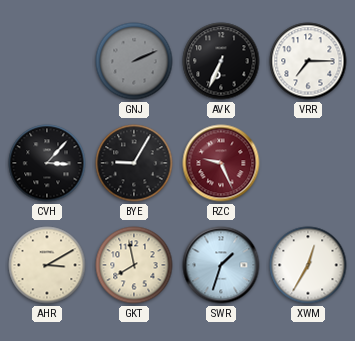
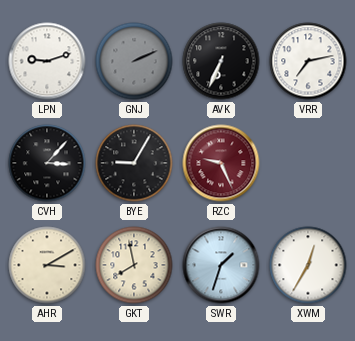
LPN: none -> 9:12 (47, 61)
VRR: 7:15 -> 7:13 (308, 61)
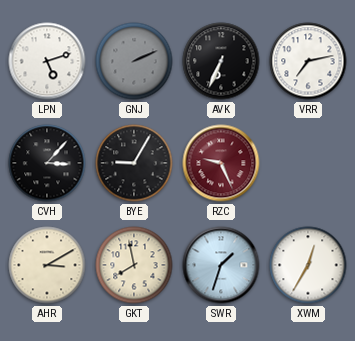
LPN: 9:12 -> 5:12 (47, 61)
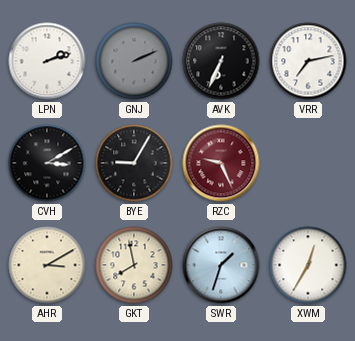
LPN: 5:12 -> 2:12 (47, 61)
CVH: 3:07 -> 3:10 (47, 163)
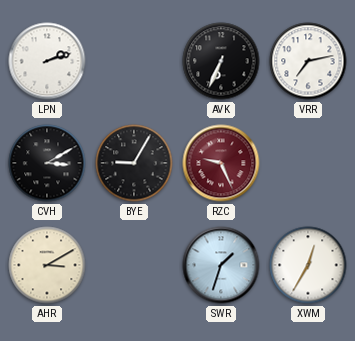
GNJ: 2:11 -> none (134, 61)
GKT: 7:58 -> none (134, 265)
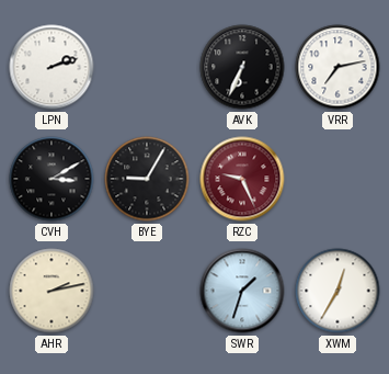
AHR: 3:10 -> 2:13 (52, 291)
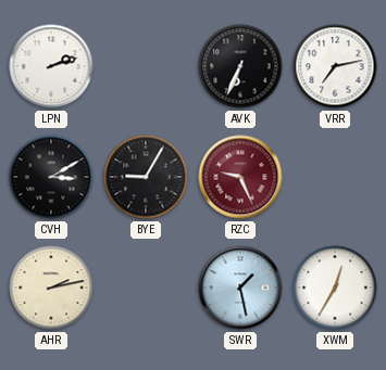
SWR: 1:33 -> 1:28 (240, 288)
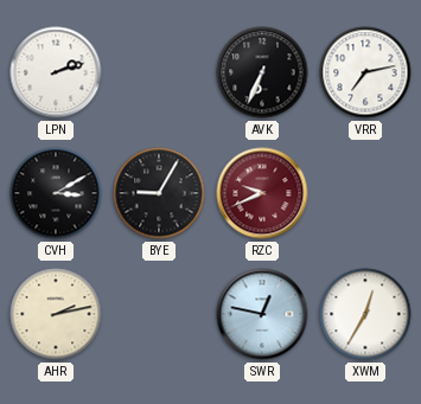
RZC: 9:26 -> 9:41 (262, 193)
SWR: 1:28 -> 12:47 (262, 314)
